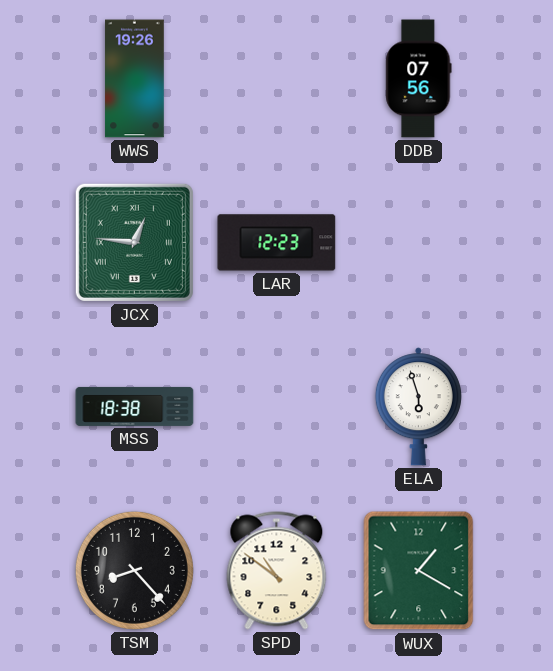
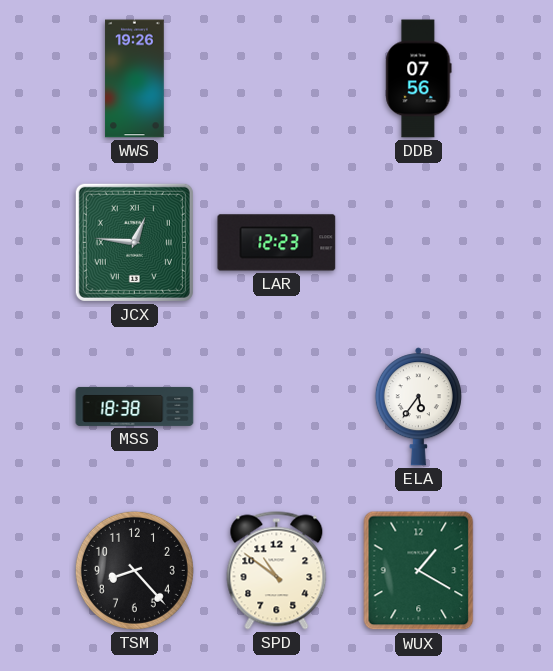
ELA: 5:57 -> 5:36 (418, 407)
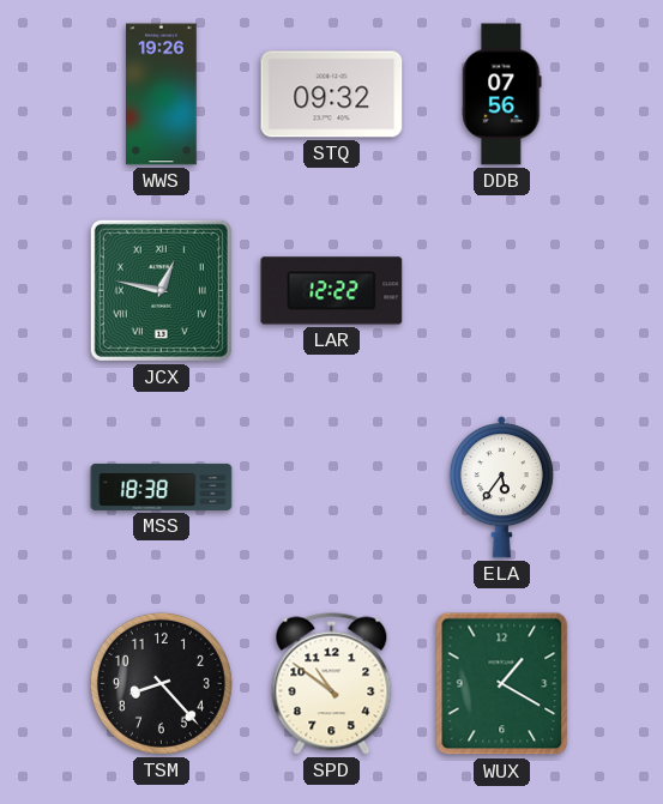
STQ: none -> 09:32 (332, 95)
JCX: 12:46 -> 12:47 (161, 290)
LAR: 12:23 -> 12:22 (332, 291)
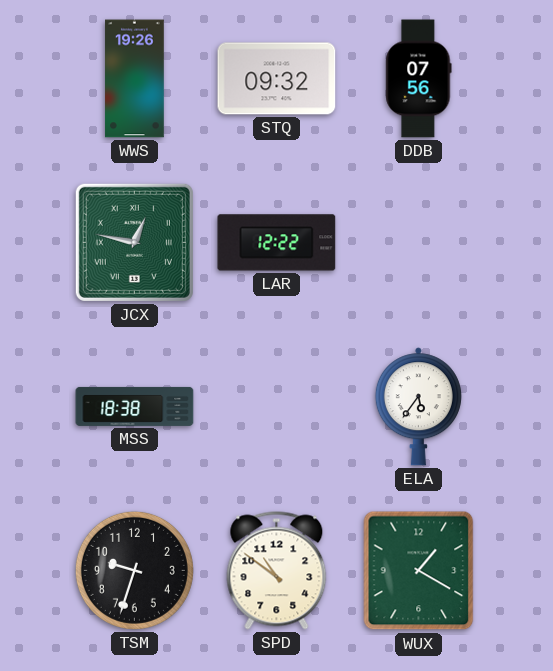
TSM: 8:23 -> 9:33 (134, 570)
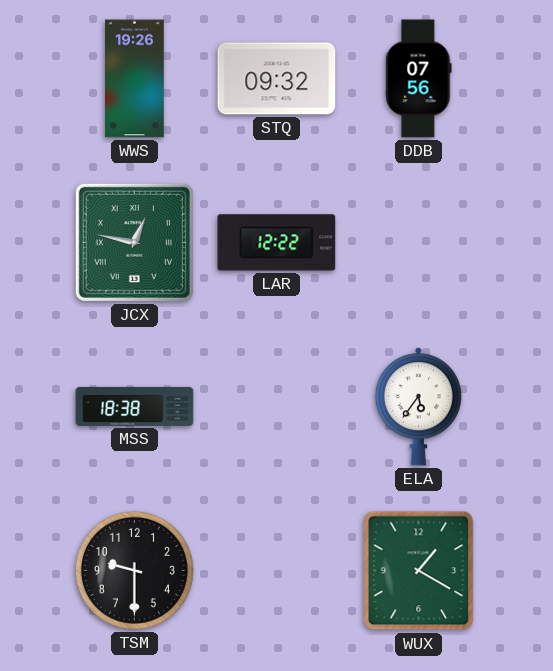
TSM: 9:33 -> 9:30 (134, 570)
SPD: 10:51 -> none (277, 571)
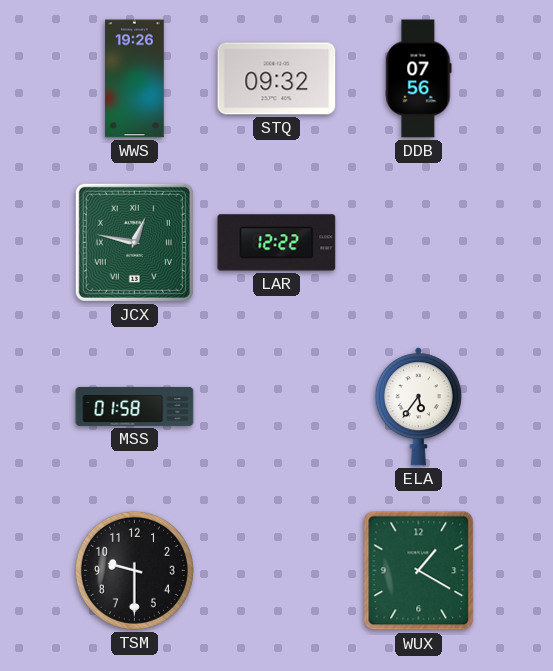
MSS: 18:38 -> 01:58 (135, 406)
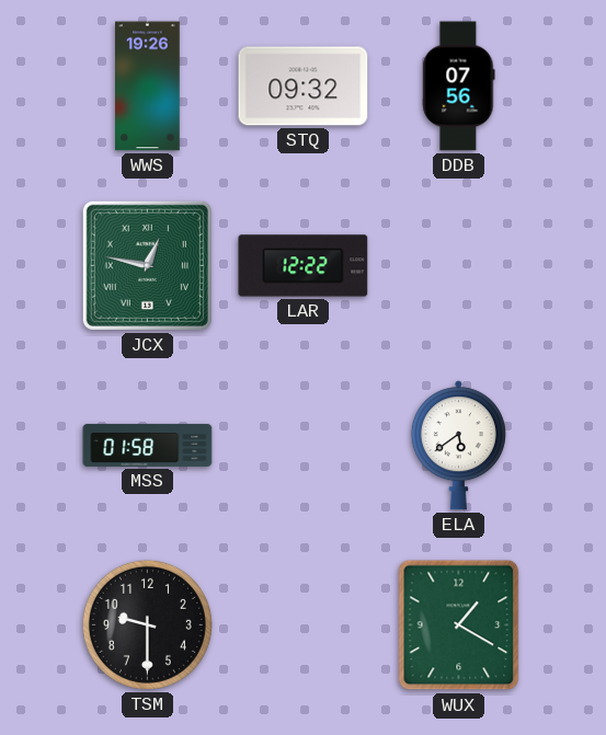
ELA: 5:36 -> 5:39 (458, 446)
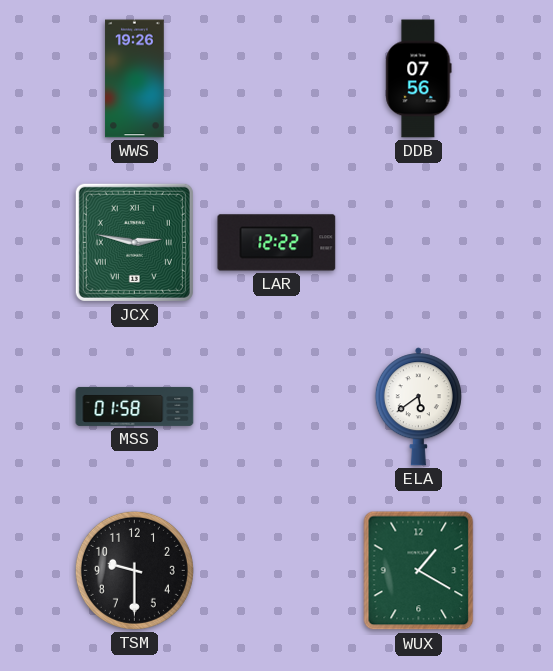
STQ: 09:32 -> none (304, 87)
JCX: 12:47 -> 2:47 (134, 242)
